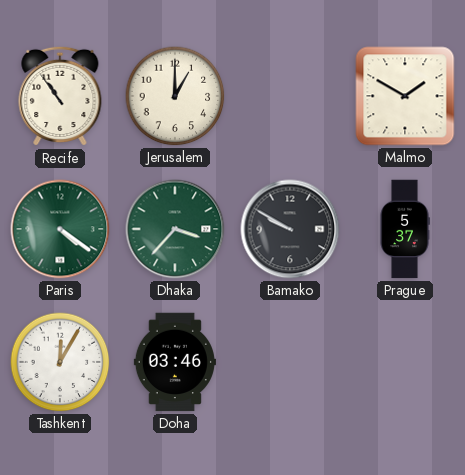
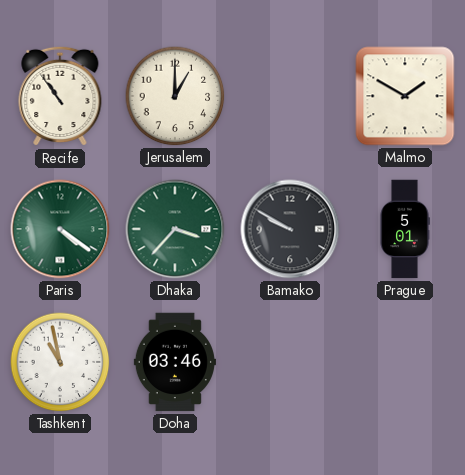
Prague: 5:37 -> 5:01 (405, 229)
Tashkent: 12:05 -> 10:58 (60, 362)
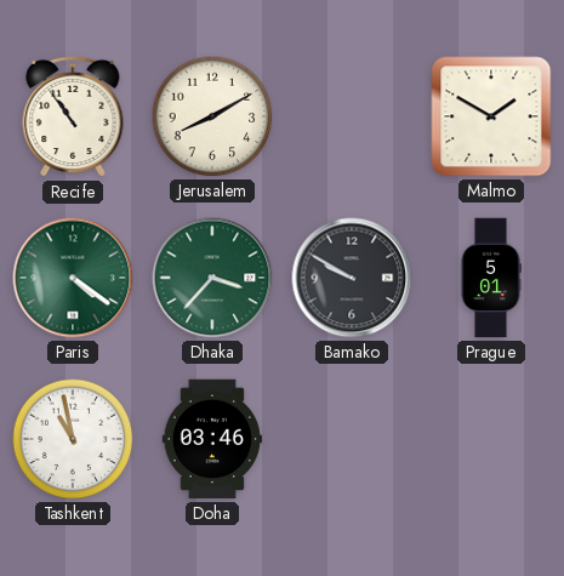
Jerusalem: 1:00 -> 8:10 (212, 116)
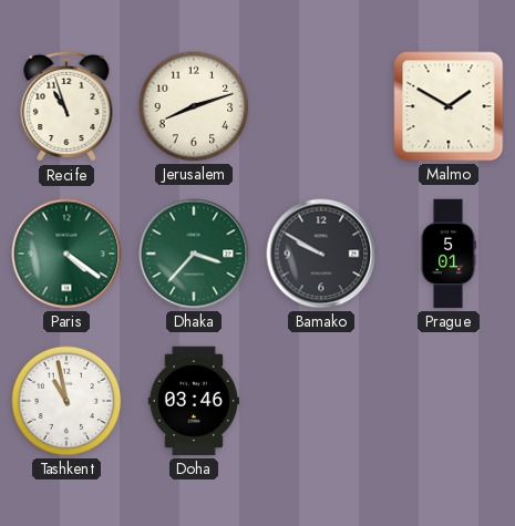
Recife: 10:54 -> 10:57 (66, 106)
Jerusalem: 8:10 -> 8:12 (194, 106)
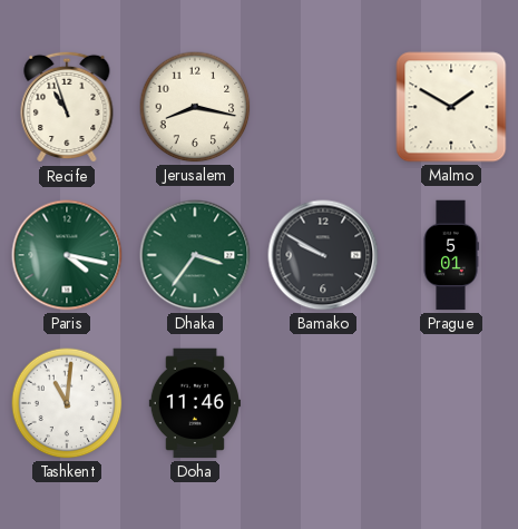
Jerusalem: 8:12 -> 8:17 (195, 107)
Paris: 4:21 -> 4:17 (67, 255)
Dhaka: 3:37 -> 3:36 (195, 255)
Tashkent: 10:58 -> 11:01 (67, 403)
Doha: 03:46 -> 11:46 (195, 403)
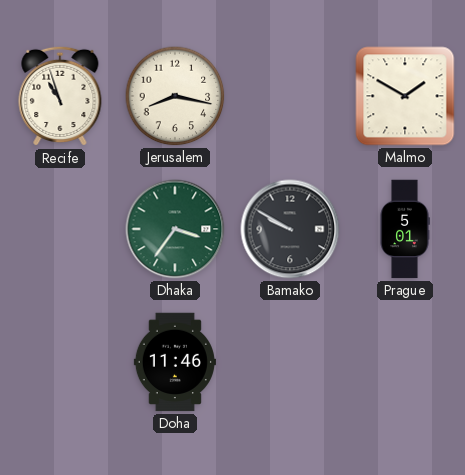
Paris: 4:17 -> none (67, 255)
Tashkent: 11:01 -> none (67, 403)
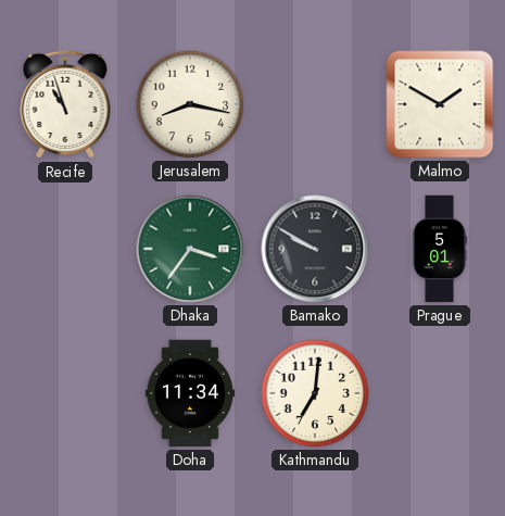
Doha: 11:46 -> 11:34 (190, 393)
Kathmandu: none -> 7:01 (315, 393)
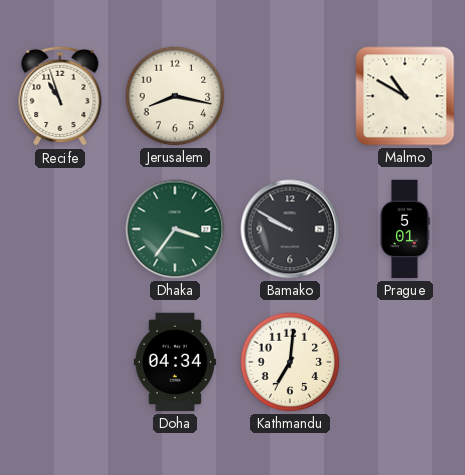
Malmo: 1:50 -> 10:50 (405, 96)
Doha: 11:34 -> 04:34 (175, 362)
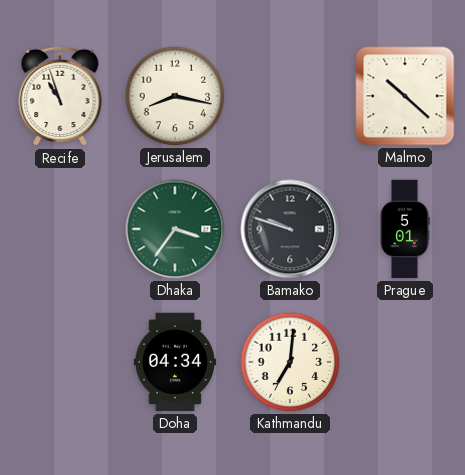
Malmo: 10:50 -> 10:22 (405, 96)
Bamako: 9:50 -> 9:48 (290, 229)
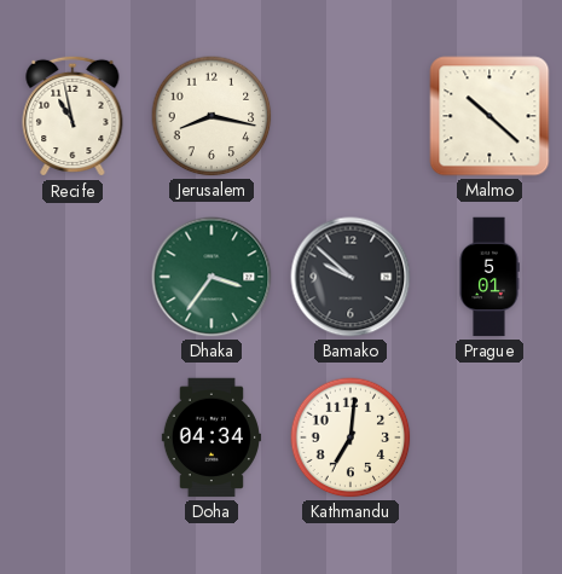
Recife: 10:57 -> 10:58 (73, 116)
Bamako: 9:48 -> 9:52 (350, 277)
